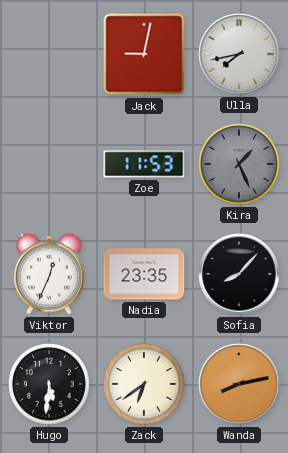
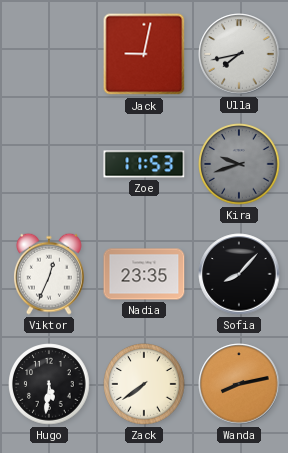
Kira: 1:26 -> 9:42 (239, 164)
Zack: 6:39 -> 7:39 (144, 384)
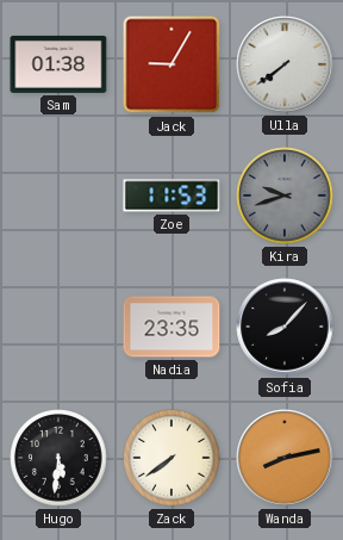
Sam: none -> 01:38 (58, 64)
Jack: 9:02 -> 9:05 (171, 64)
Ulla: 7:43 -> 7:39 (285, 64)
Viktor: 12:34 -> none (49, 274)
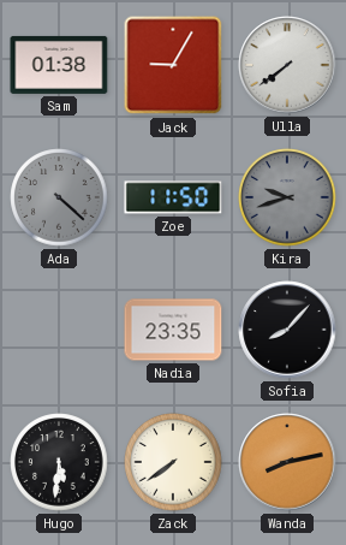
Ada: none -> 4:22 (59, 197)
Zoe: 11:53 -> 11:50 (173, 197)
